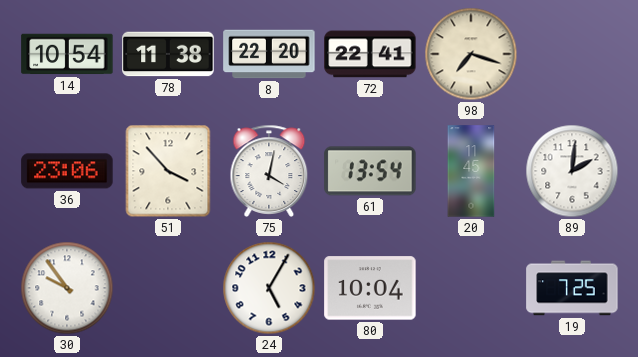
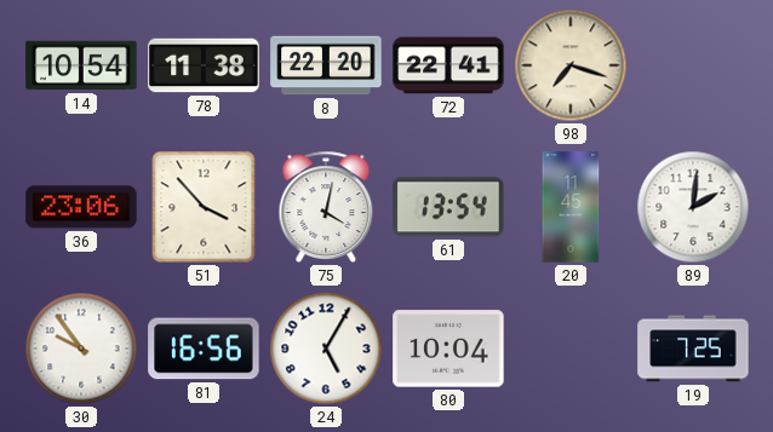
81: none -> 16:56 (204, 349)
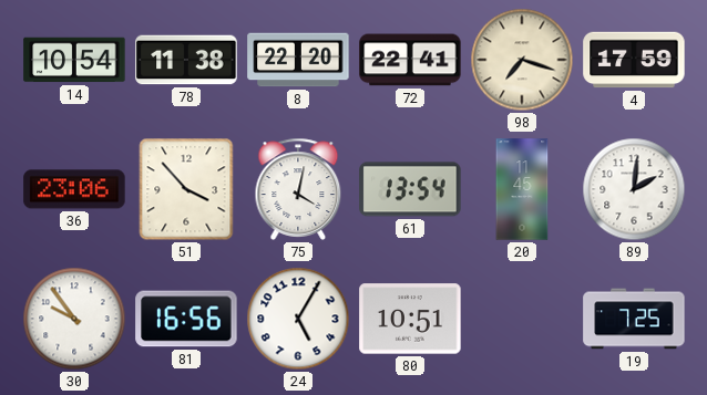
4: none -> 17:59 (634, 60)
80: 10:04 -> 10:51 (410, 319)
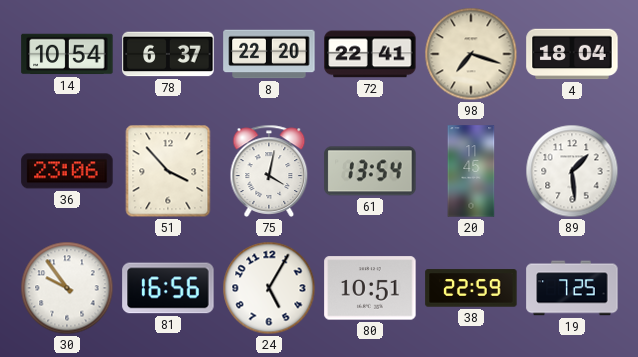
78: 11:38 -> 6:37 (168, 54)
4: 17:59 -> 18:04 (572, 54)
89: 2:01 -> 1:29 (572, 171)
38: none -> 22:59 (471, 288)
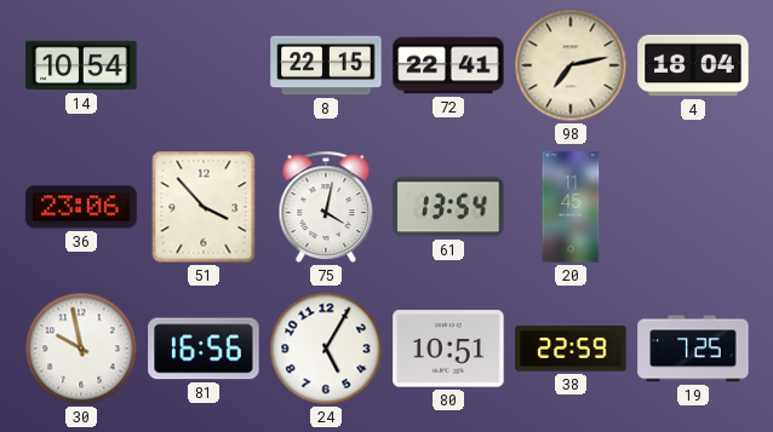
78: 6:37 -> none (168, 54)
8: 22:20 -> 22:15 (326, 65)
98: 7:18 -> 7:13 (571, 65)
89: 1:29 -> none (572, 171)
30: 9:54 -> 9:58 (81, 349)
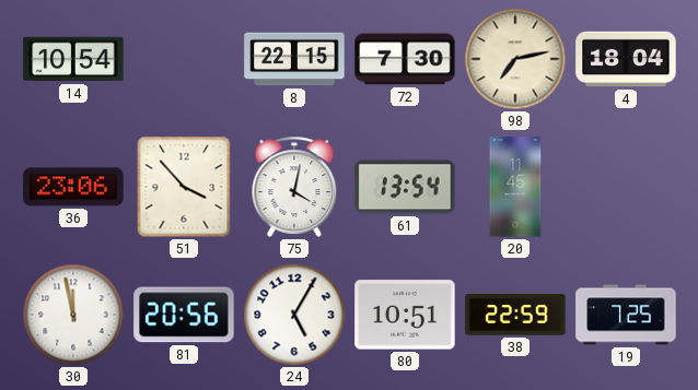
72: 22:41 -> 7:30 (405, 59)
30: 9:58 -> 11:58 (73, 315)
81: 16:56 -> 20:56 (184, 315)
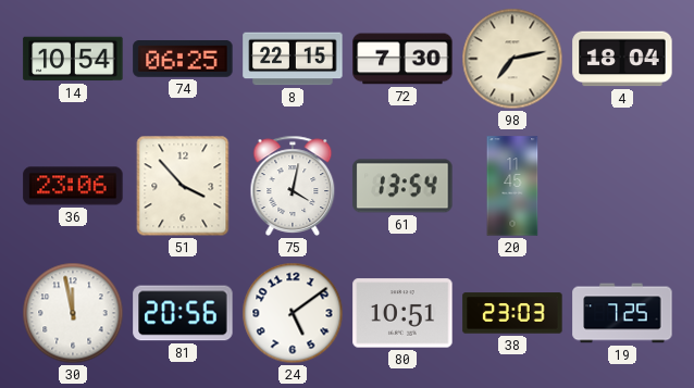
74: none -> 06:25 (183, 60)
24: 5:05 -> 5:09 (293, 313)
38: 22:59 -> 23:03 (512, 313)
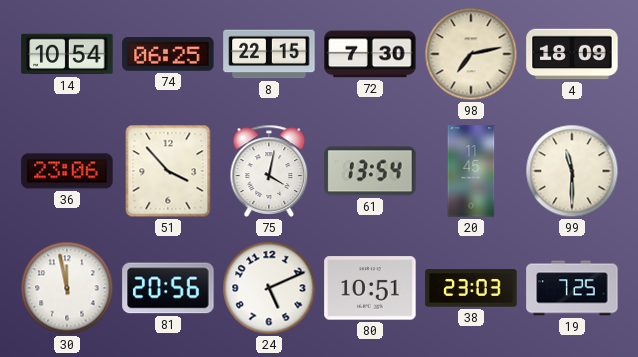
4: 18:04 -> 18:09 (572, 54)
99: none -> 11:30 (572, 171)
24: 5:09 -> 5:11 (269, 288)
